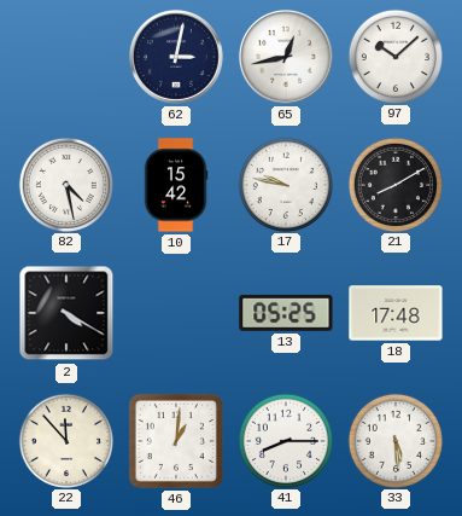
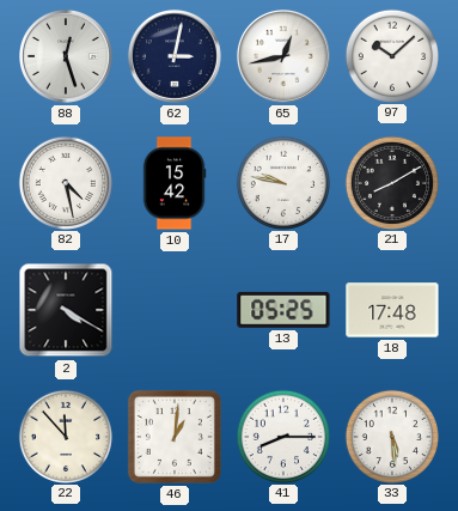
88: none -> 12:27 (66, 56)
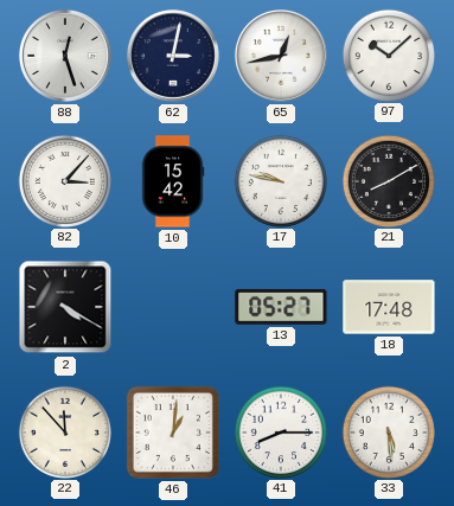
82: 4:28 -> 3:07 (64, 180)
13: 05:25 -> 05:27 (281, 307)
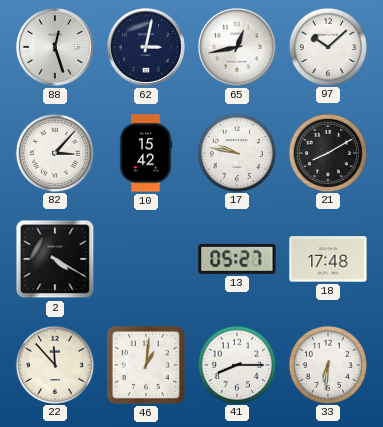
33: 5:29 -> 6:31 (327, 364)
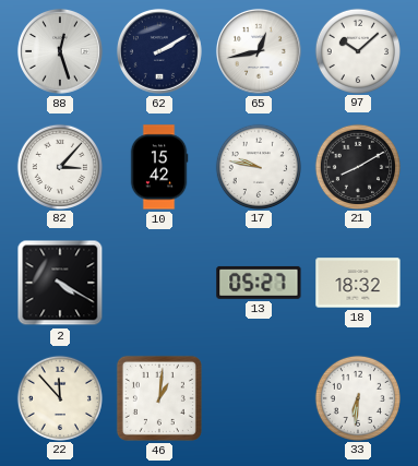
62: 3:02 -> 2:10 (159, 51)
18: 17:48 -> 18:32 (358, 283)
41: 8:15 -> none (236, 364)
